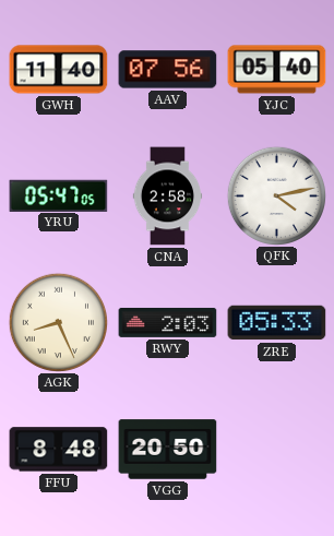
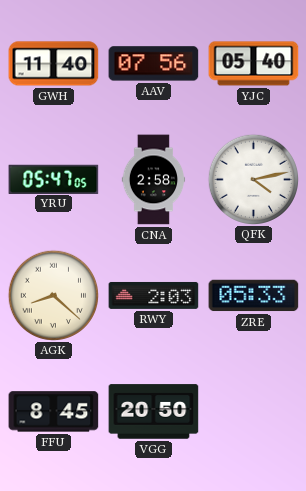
AGK: 8:26 -> 8:22 (53, 295)
FFU: 8:48 -> 8:45 (54, 412)
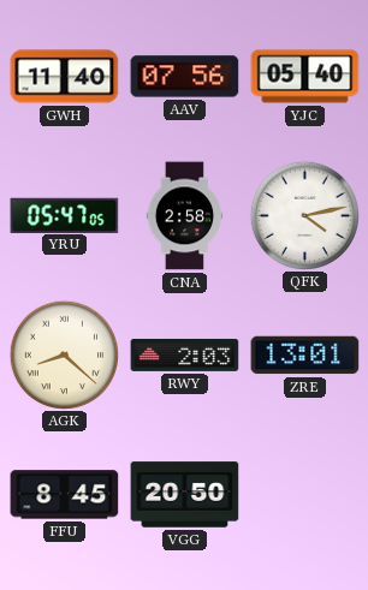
ZRE: 05:33 -> 13:01 (305, 356)
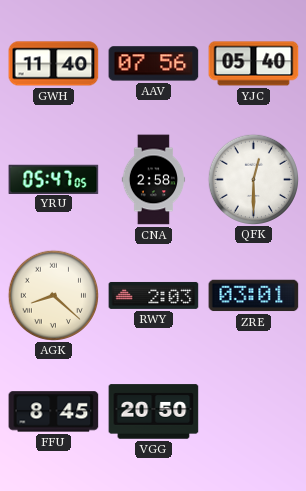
QFK: 4:13 -> 12:30 (253, 179)
ZRE: 13:01 -> 03:01 (254, 296)
